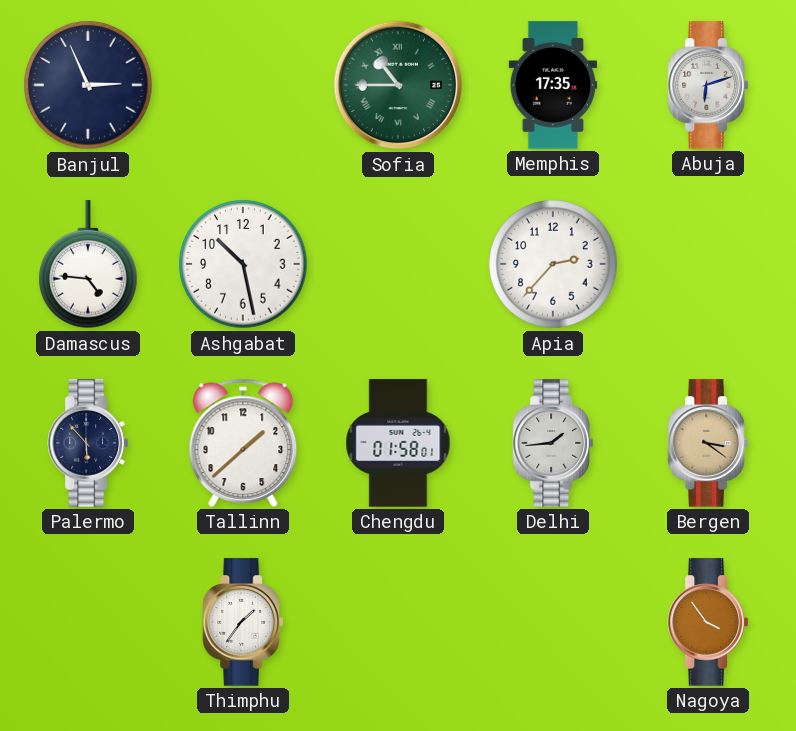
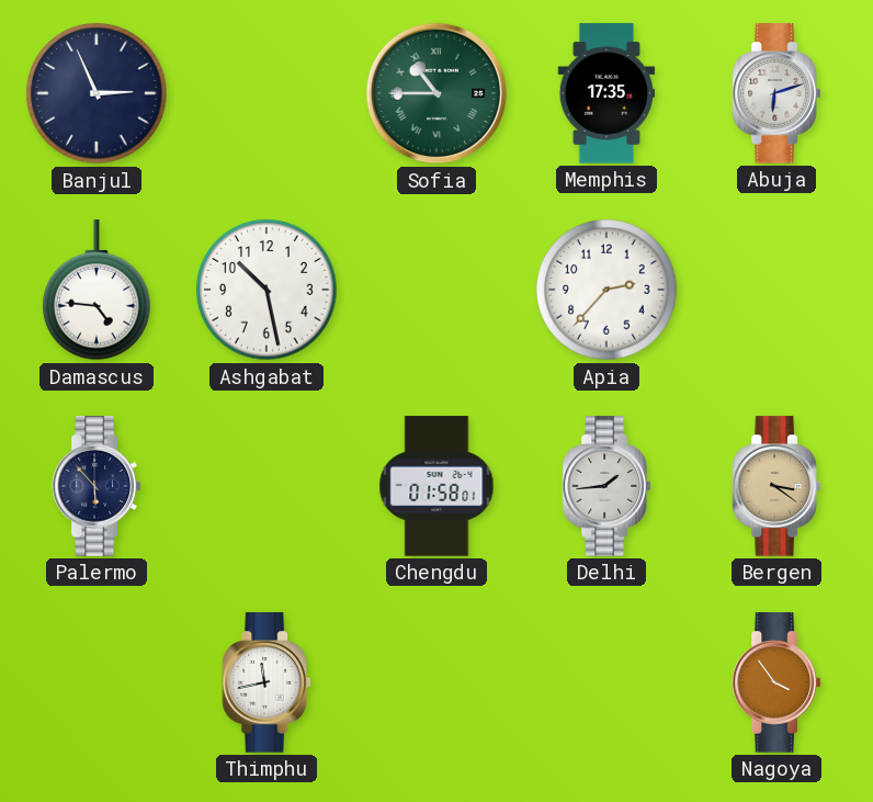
Tallinn: 1:38 -> none (243, 443)
Thimphu: 1:36 -> 11:43 (265, 682)
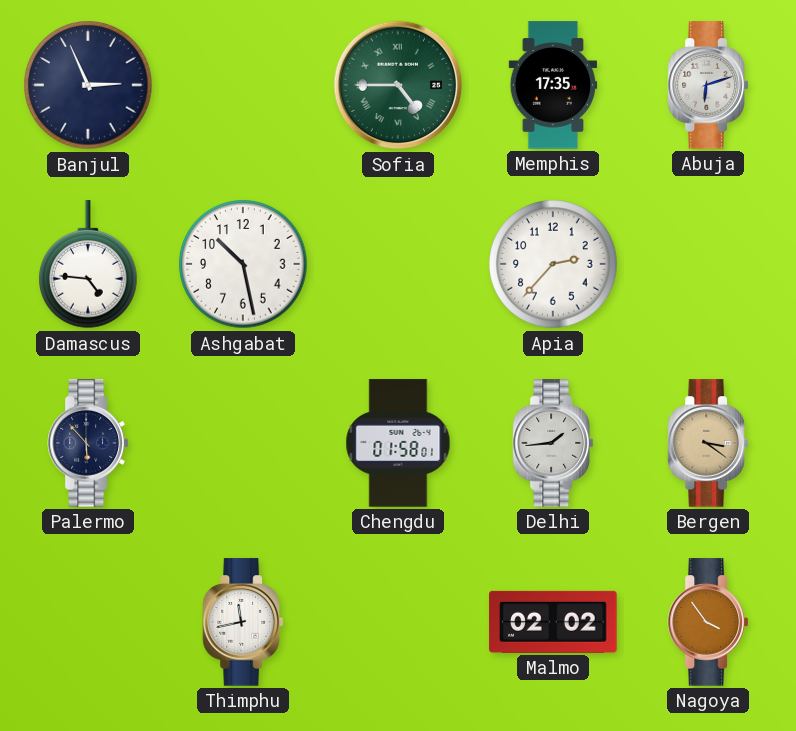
Sofia: 10:45 -> 4:45 (398, 85)
Malmo: none -> 02:02 (553, 622)
